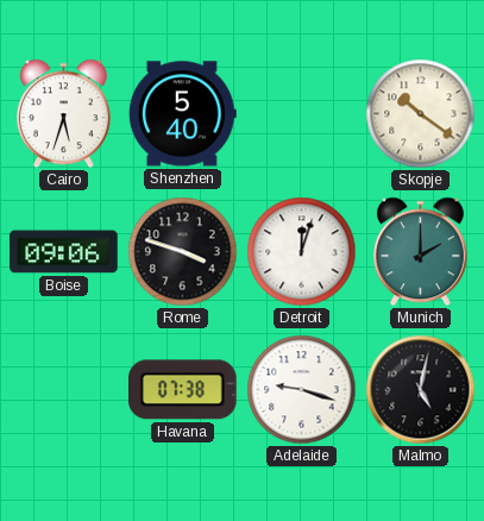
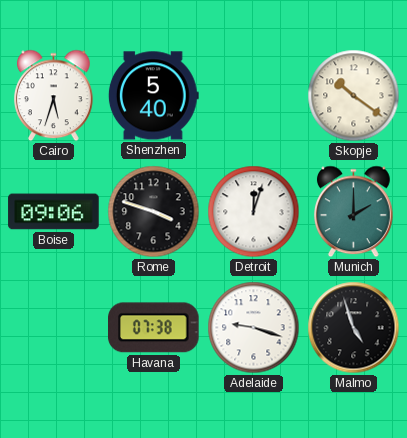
Malmo: 5:02 -> 4:57 (354, 328)
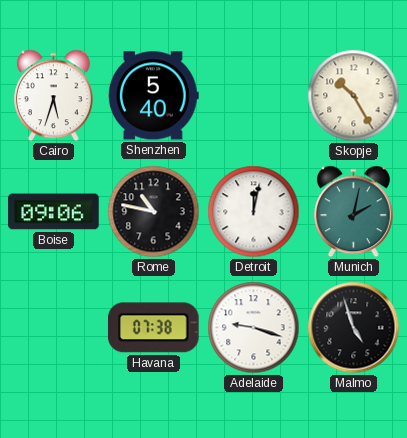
Skopje: 10:21 -> 10:25 (354, 96)
Rome: 3:48 -> 10:47 (154, 212)
Detroit: 12:03 -> 12:02 (254, 212)
Munich: 2:00 -> 2:02 (354, 212)
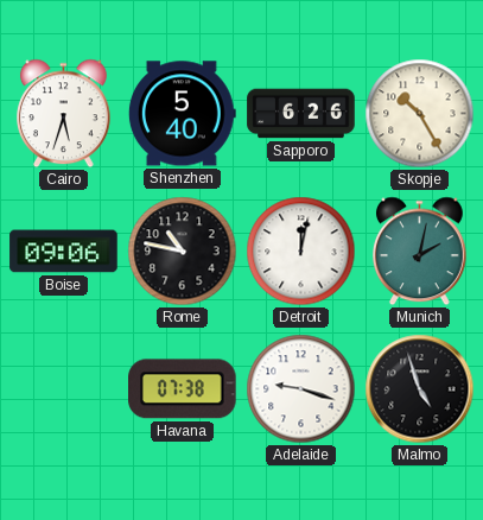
Sapporo: none -> 6:26 (301, 114)
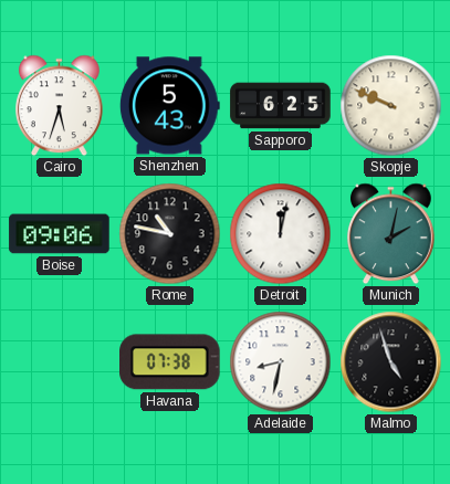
Shenzhen: 5:40 -> 5:43 (169, 106)
Sapporo: 6:26 -> 6:25 (281, 106)
Skopje: 10:25 -> 9:49 (391, 106)
Adelaide: 9:18 -> 8:32 (281, 362)
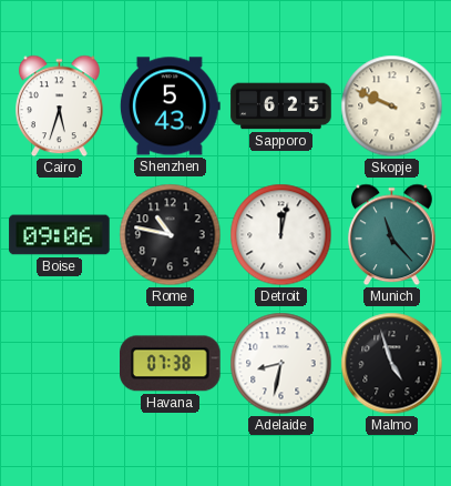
Munich: 2:02 -> 11:23 (392, 235)
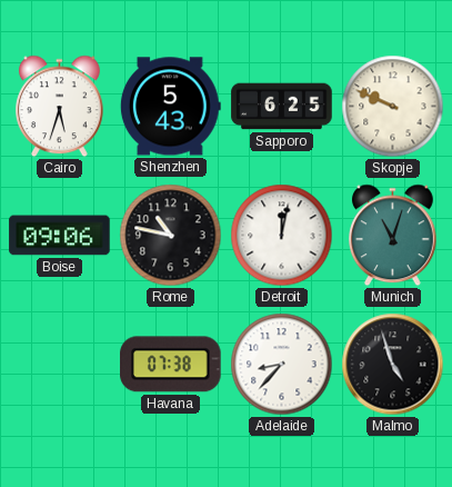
Munich: 11:23 -> 11:03 (393, 236)
Adelaide: 8:32 -> 8:37 (282, 365)
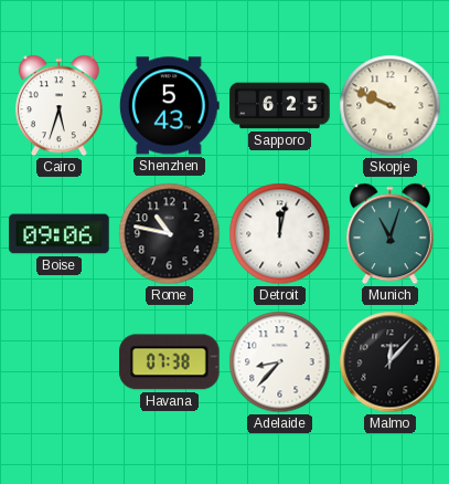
Malmo: 4:57 -> 12:07 (391, 362)
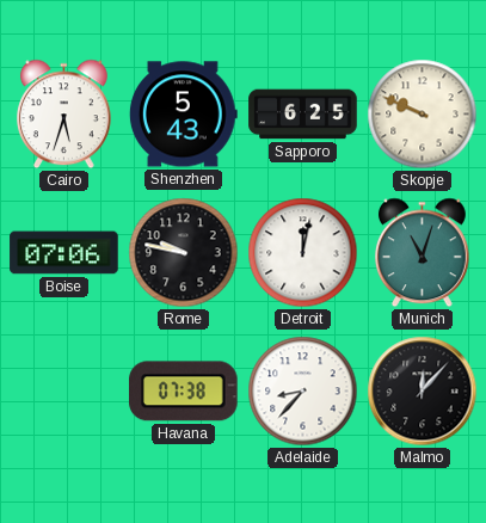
Boise: 09:06 -> 07:06 (64, 253)
Rome: 10:47 -> 9:47 (184, 253)
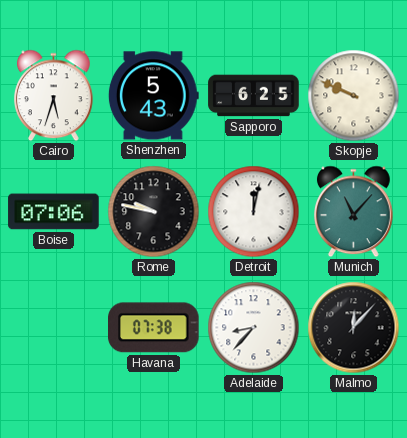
Munich: 11:03 -> 11:07 (354, 212)
